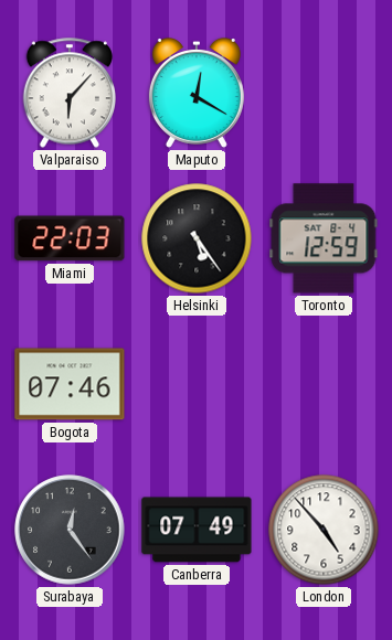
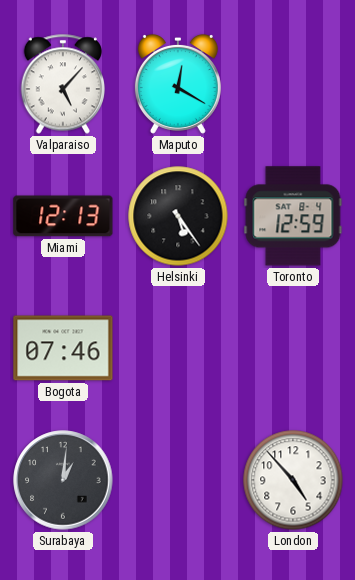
Valparaiso: 6:07 -> 5:07 (62, 84)
Miami: 22:03 -> 12:13 (63, 216)
Surabaya: 12:24 -> 1:01 (63, 480)
Canberra: 07:49 -> none (197, 530)
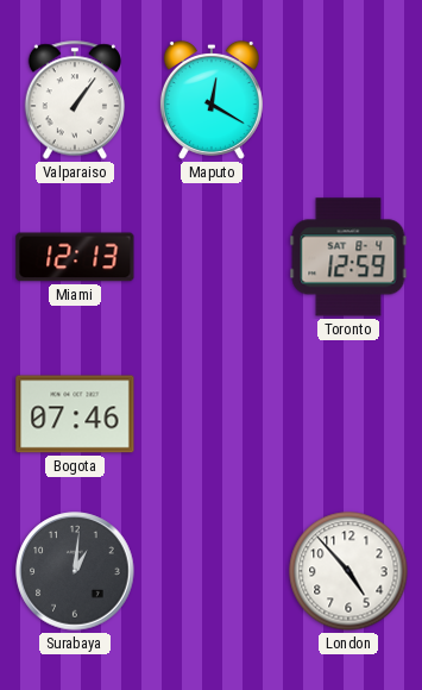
Valparaiso: 5:07 -> 1:06 (74, 100)
Helsinki: 5:24 -> none (178, 216)
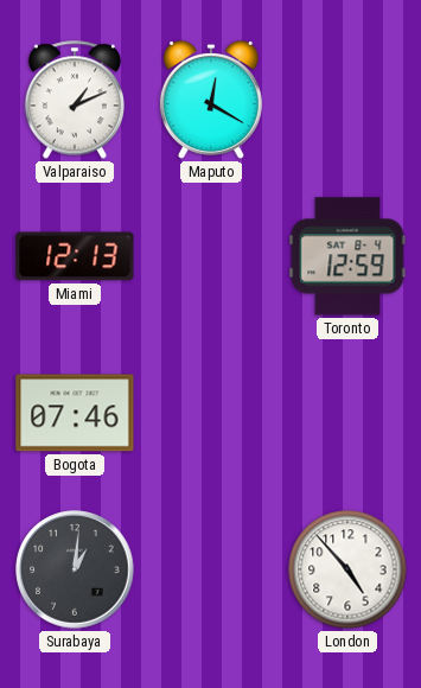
Valparaiso: 1:06 -> 1:11 (74, 100)
